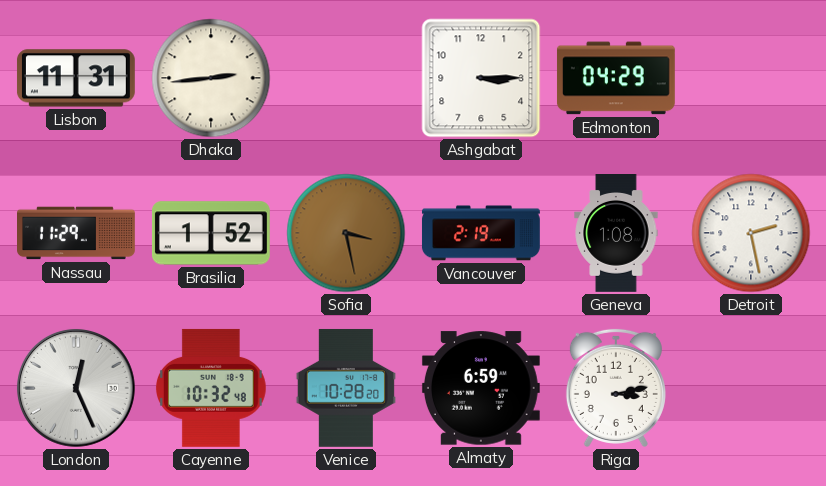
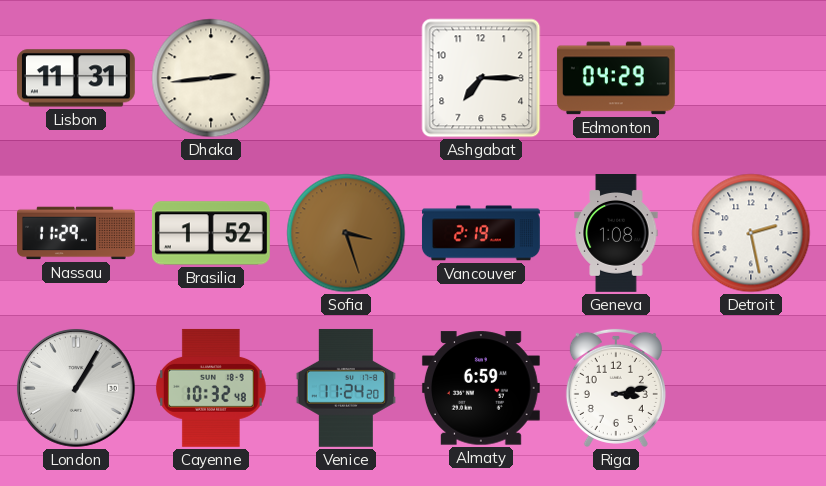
Ashgabat: 3:15 -> 7:15 (481, 78)
Sofia: 3:28 -> 3:27 (346, 233)
London: 12:26 -> 1:05 (76, 388)
Venice: 10:28 -> 11:24 (346, 388)
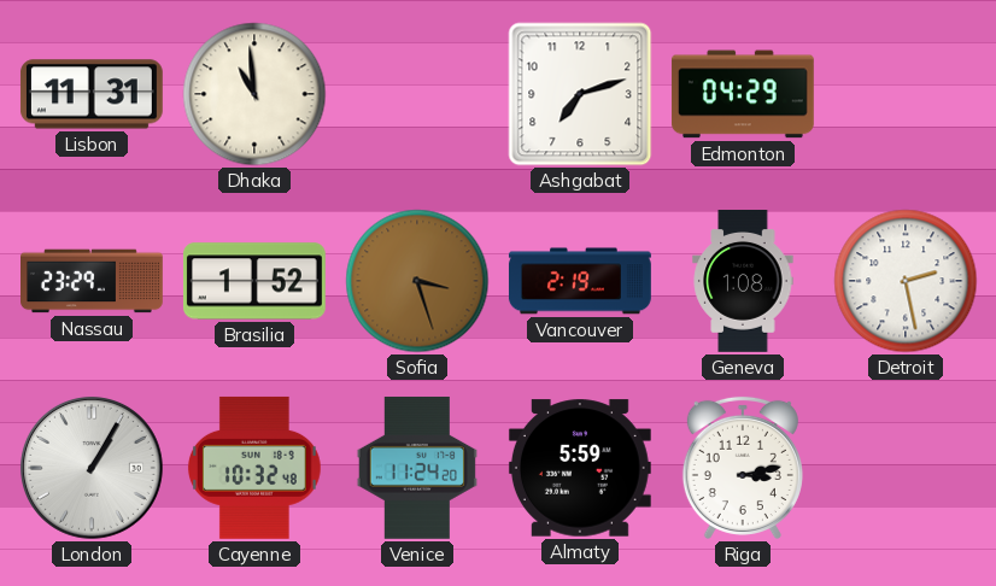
Dhaka: 2:44 -> 10:59 (254, 94)
Ashgabat: 7:15 -> 7:12 (580, 94)
Nassau: 11:29 -> 23:29 (93, 281)
Almaty: 6:59 -> 5:59 (580, 468)
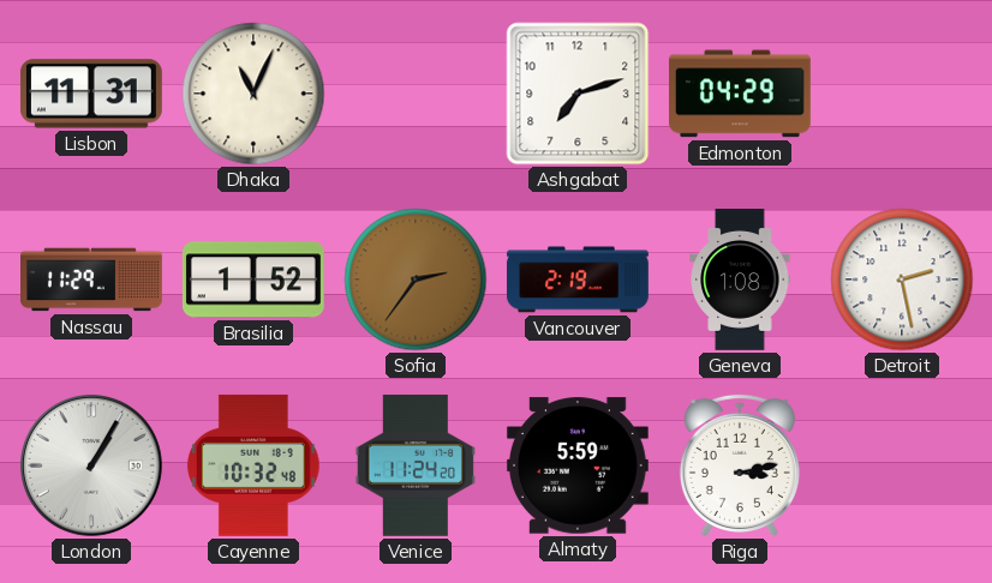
Dhaka: 10:59 -> 11:04 (253, 94)
Nassau: 23:29 -> 11:29 (92, 280)
Sofia: 3:27 -> 2:36 (416, 280)
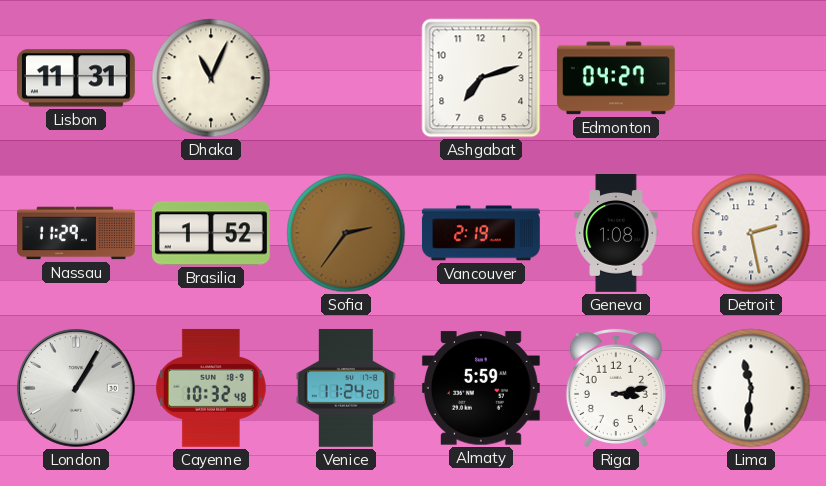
Edmonton: 04:29 -> 04:27 (616, 78)
Lima: none -> 11:31 (751, 388)
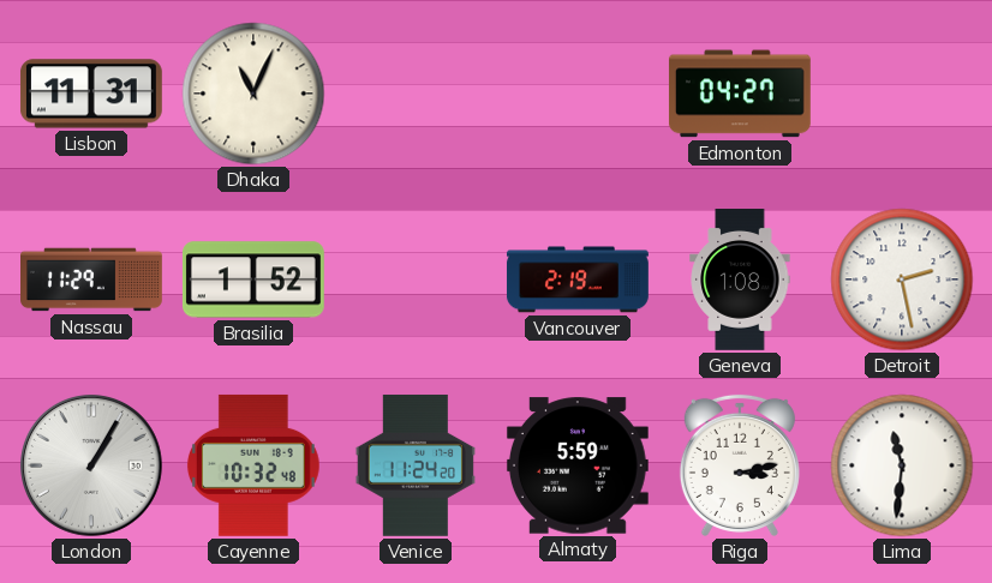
Ashgabat: 7:12 -> none (481, 78)
Sofia: 2:36 -> none (346, 233)
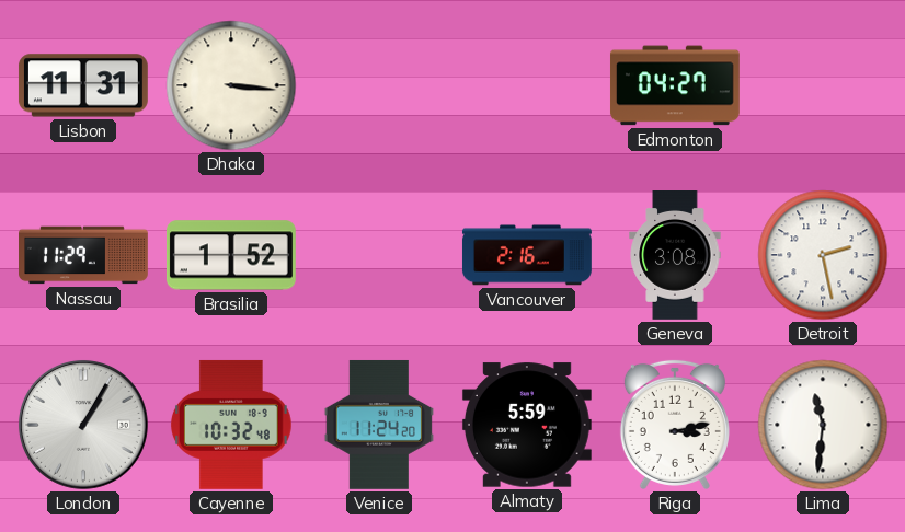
Dhaka: 11:04 -> 3:16 (231, 85)
Vancouver: 2:19 -> 2:16 (527, 255)
Geneva: 1:08 -> 3:08 (675, 256)
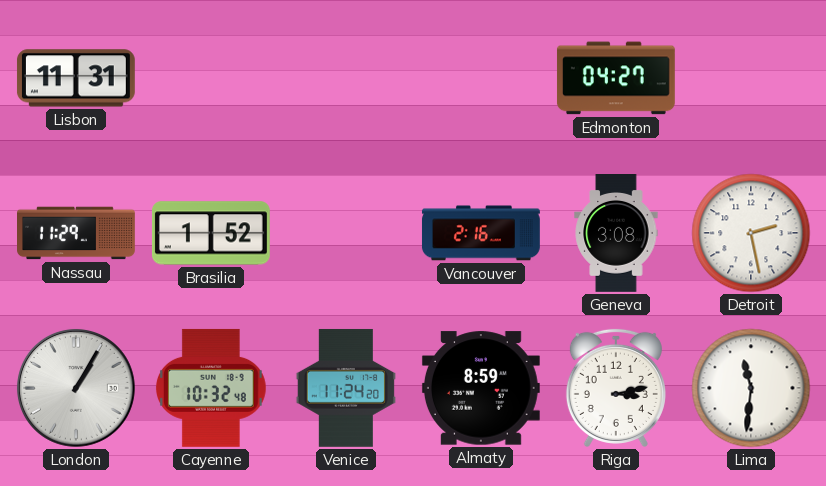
Dhaka: 3:16 -> none (231, 85)
Almaty: 5:59 -> 8:59 (481, 388)
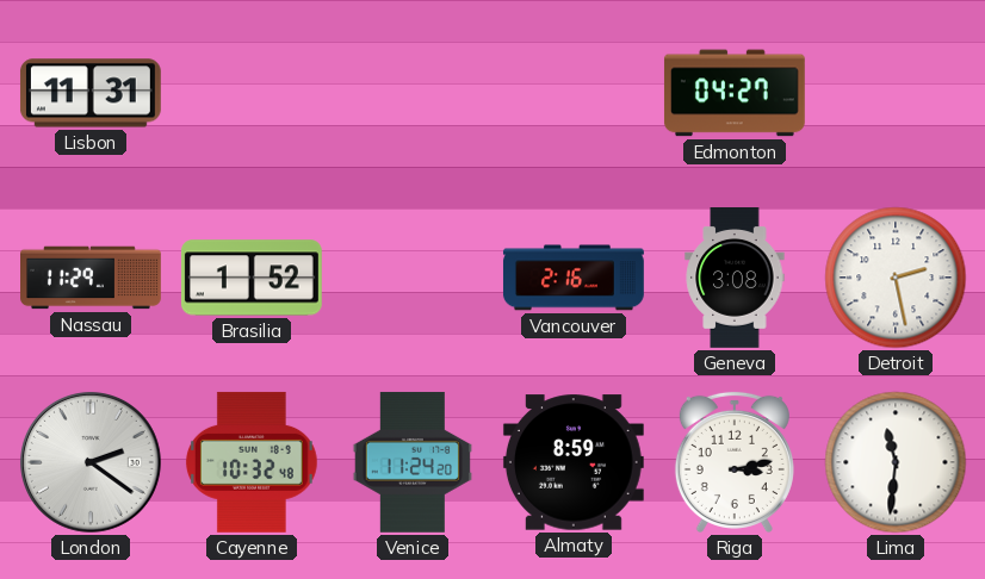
London: 1:05 -> 2:21 (91, 462)
